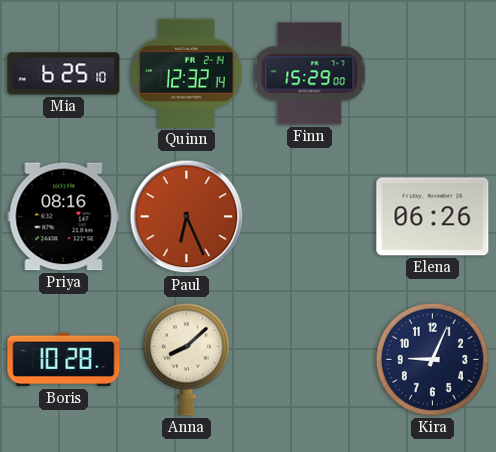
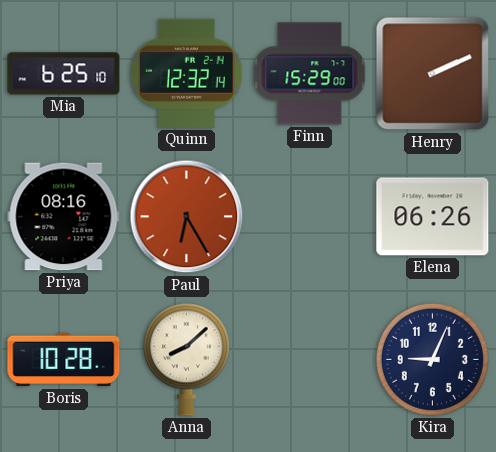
Henry: none -> 2:11 (433, 74)
Paul: 6:26 -> 6:25 (187, 217)
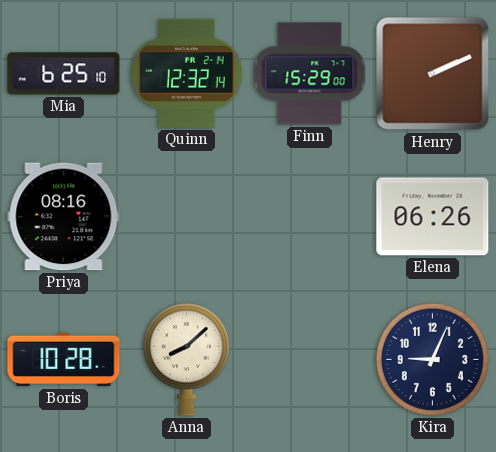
Paul: 6:25 -> none (187, 217)
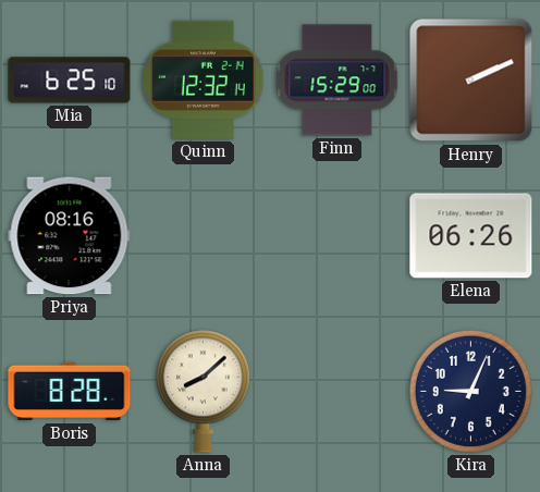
Boris: 10:28 -> 8:28 (70, 392)
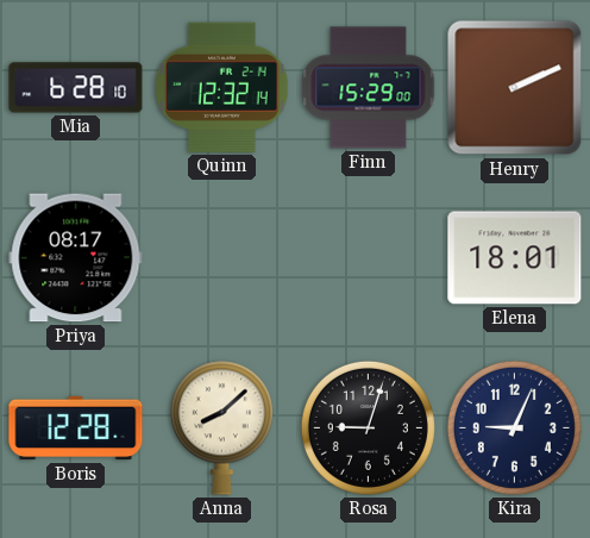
Mia: 6:25 -> 6:28 (76, 88)
Priya: 08:16 -> 08:17 (76, 258)
Elena: 06:26 -> 18:01 (515, 258)
Boris: 8:28 -> 12:28 (76, 428)
Rosa: none -> 9:03 (368, 427)
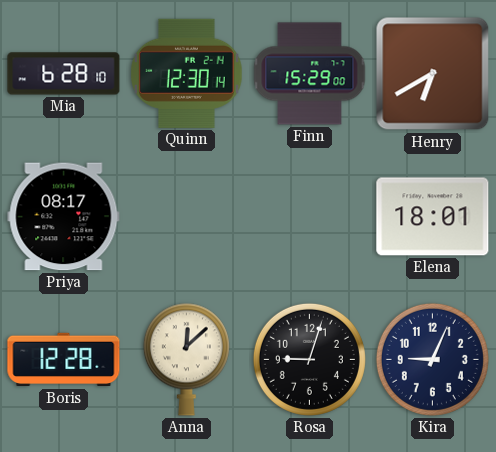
Quinn: 12:32 -> 12:30 (187, 73)
Henry: 2:11 -> 6:40 (433, 74)
Anna: 8:08 -> 12:08 (186, 359)
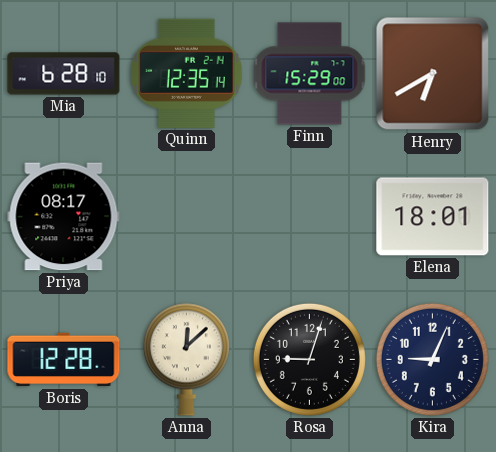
Quinn: 12:30 -> 12:35 (187, 73)
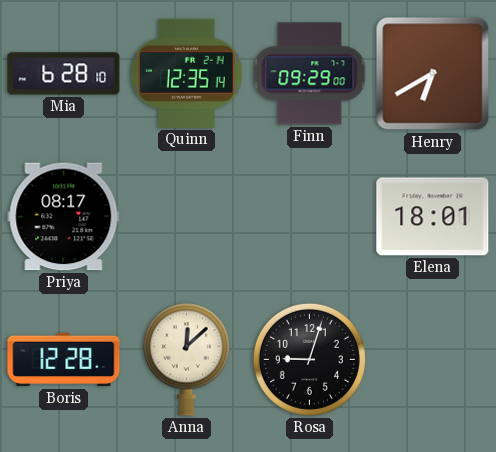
Finn: 15:29 -> 09:29 (310, 74)
Kira: 9:04 -> none (432, 359)
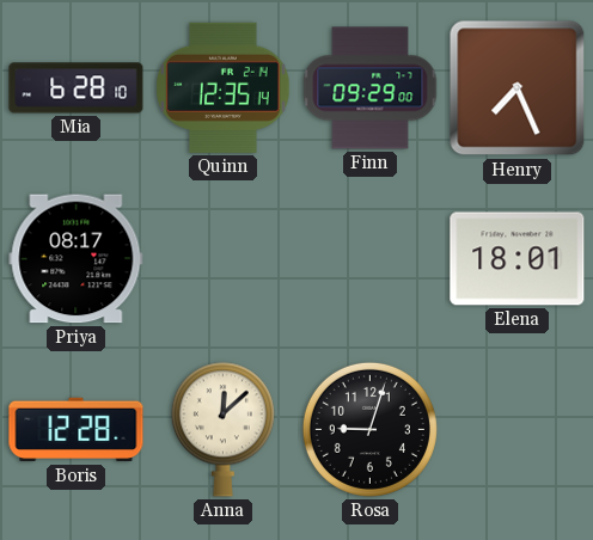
Henry: 6:40 -> 7:26 (518, 88)
